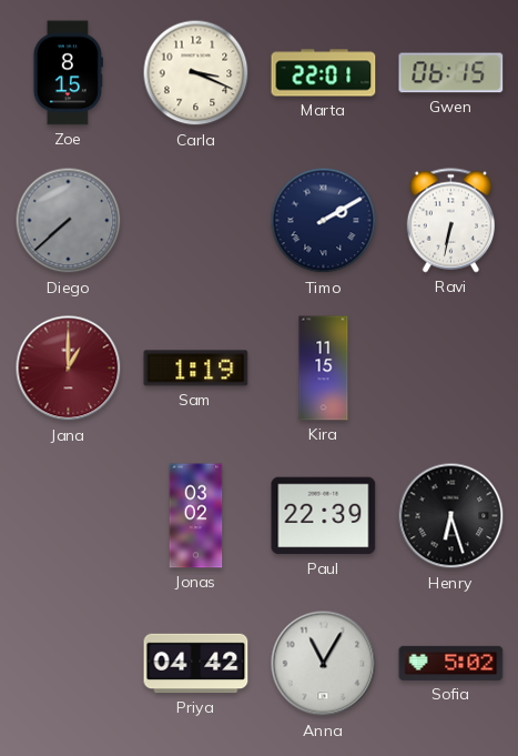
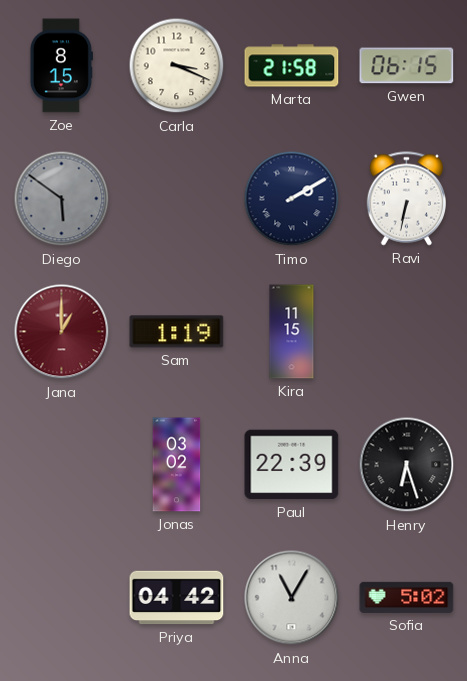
Marta: 22:01 -> 21:58 (292, 66)
Diego: 7:38 -> 5:51 (62, 199)
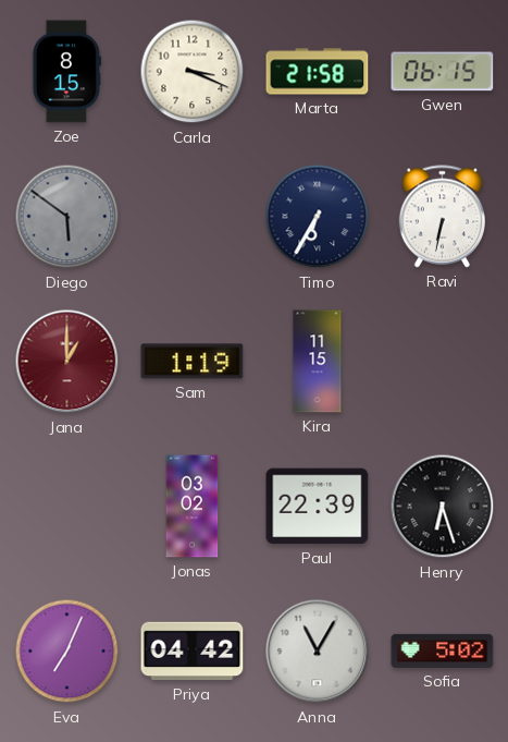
Timo: 2:10 -> 6:35 (318, 217)
Eva: none -> 7:04 (67, 652)
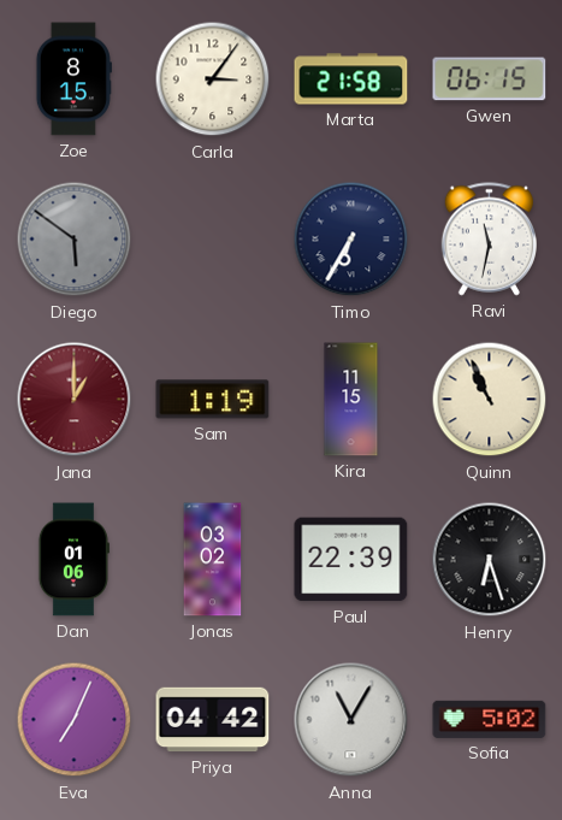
Carla: 3:19 -> 3:06 (213, 79)
Ravi: 6:32 -> 11:32 (489, 240)
Quinn: none -> 10:56 (490, 400)
Dan: none -> 01:06 (73, 560)
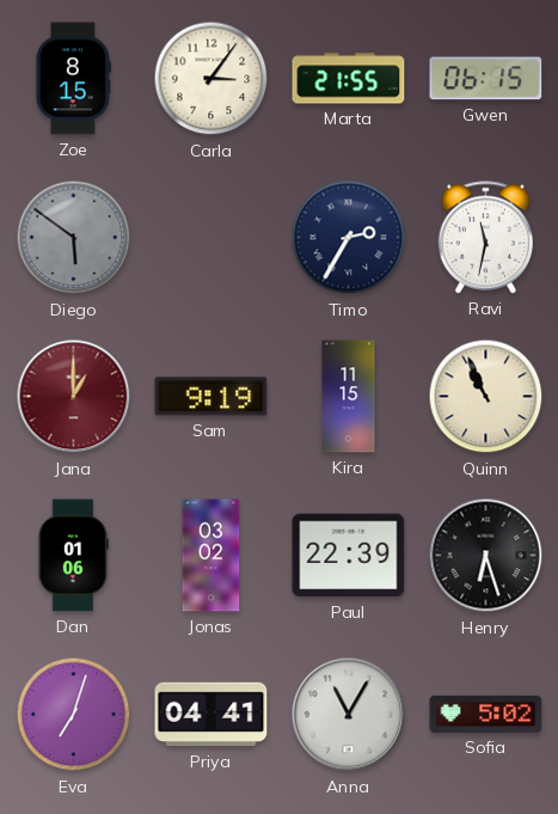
Marta: 21:58 -> 21:55 (349, 79)
Timo: 6:35 -> 2:35 (349, 238)
Sam: 1:19 -> 9:19 (211, 397)
Eva: 7:04 -> 7:03 (74, 715)
Priya: 04:42 -> 04:41 (211, 715)
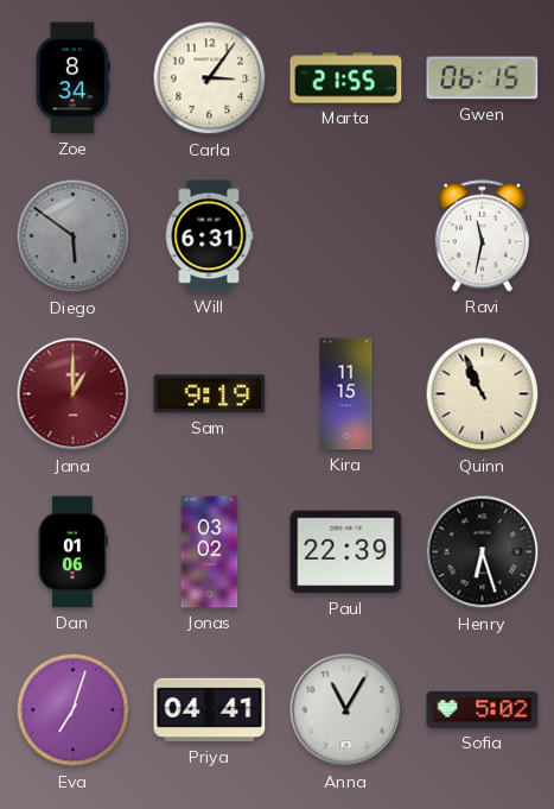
Zoe: 8:15 -> 8:34 (72, 78)
Will: none -> 6:31 (209, 236)
Timo: 2:35 -> none (349, 238)
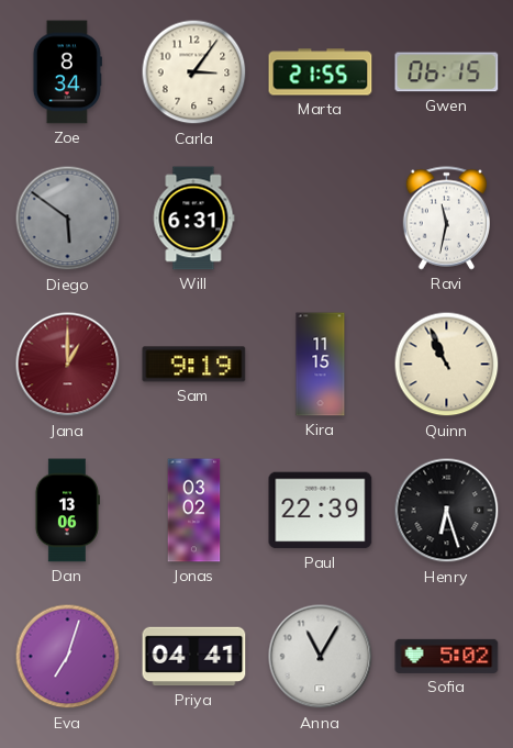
Dan: 01:06 -> 13:06 (67, 511)
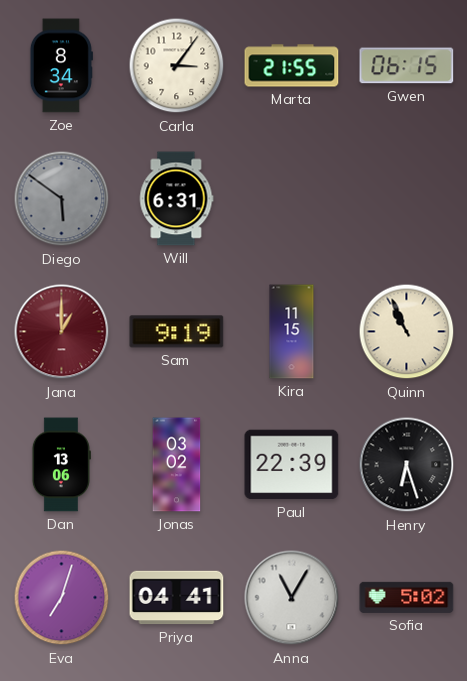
Ravi: 11:32 -> none (446, 219)
